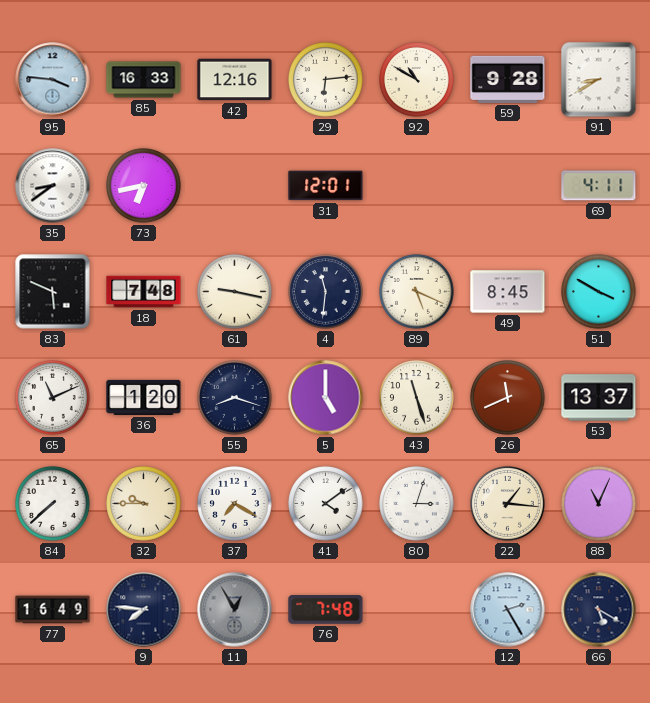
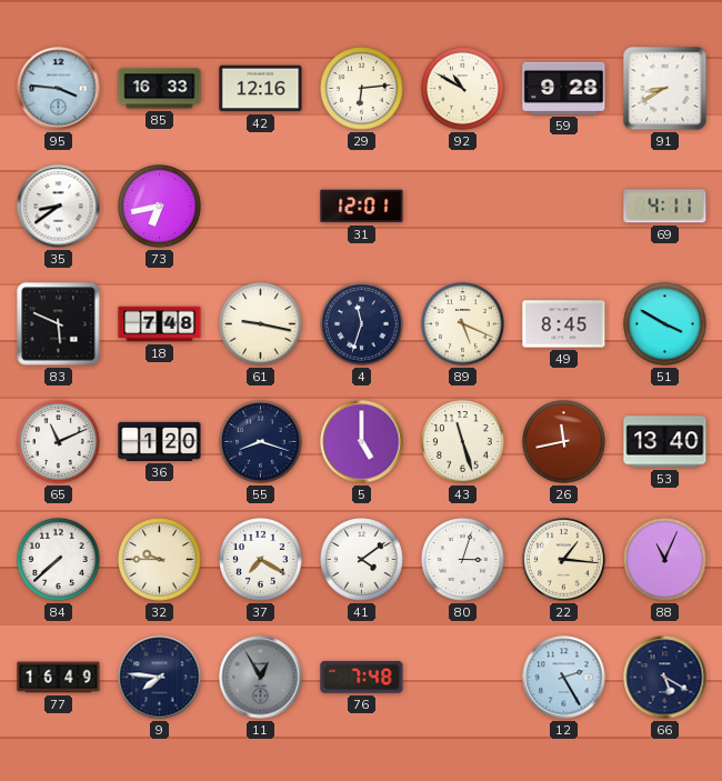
4: 11:31 -> 11:33 (362, 324)
26: 11:41 -> 11:43 (564, 442)
53: 13:37 -> 13:40 (665, 442)
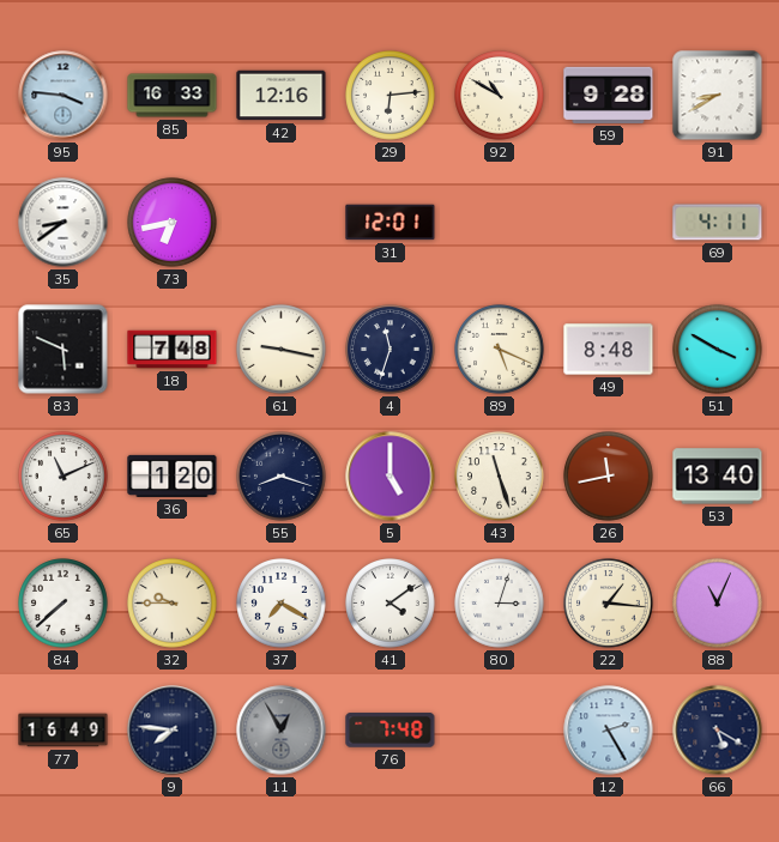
49: 8:45 -> 8:48 (609, 350)
